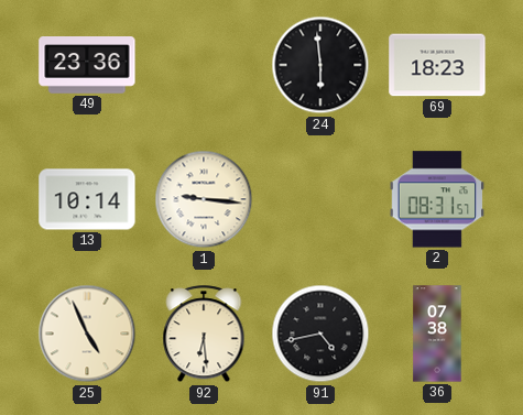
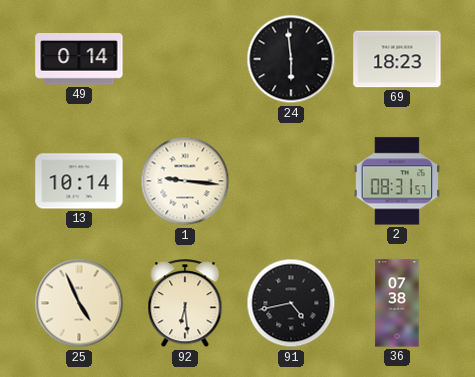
49: 23:36 -> 0:14 (79, 60)
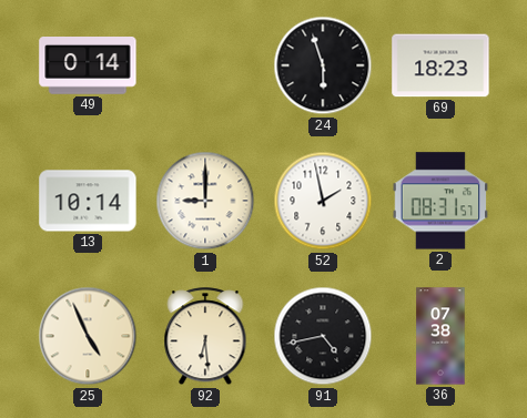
24: 5:59 -> 5:57 (323, 65)
1: 9:16 -> 9:00 (205, 201)
52: none -> 1:58 (323, 201)
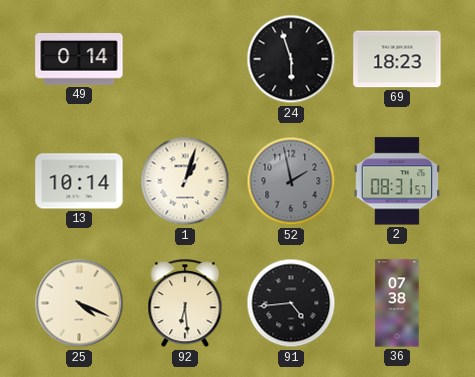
1: 9:00 -> 1:03 (185, 181)
52 dial: white -> grey (291, 181)
25: 4:56 -> 4:19 (79, 303)
91: 4:43 -> 4:44 (291, 303)
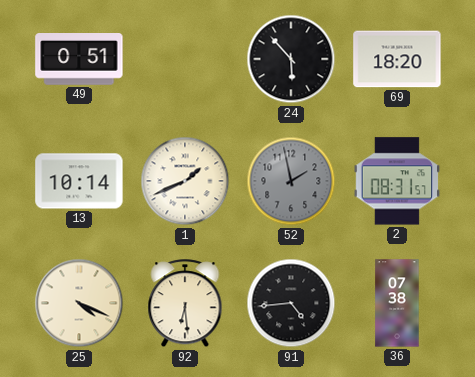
49: 0:14 -> 0:51 (79, 60)
24: 5:57 -> 5:53 (291, 59)
69: 18:23 -> 18:20 (397, 59)
1: 1:03 -> 1:41 (185, 181)
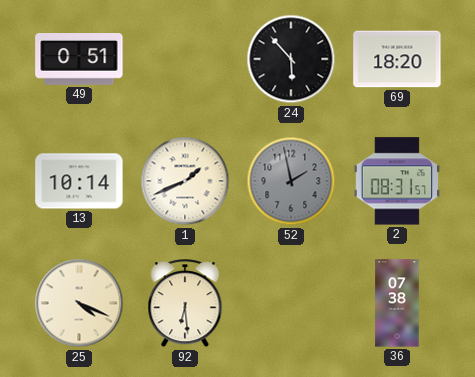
91: 4:44 -> none (291, 303)
